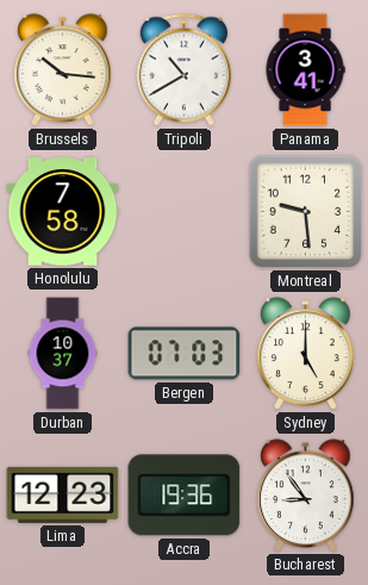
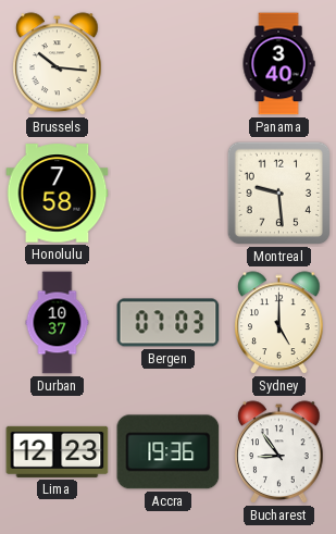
Tripoli: 10:40 -> none (183, 70)
Panama: 3:41 -> 3:40 (278, 64)
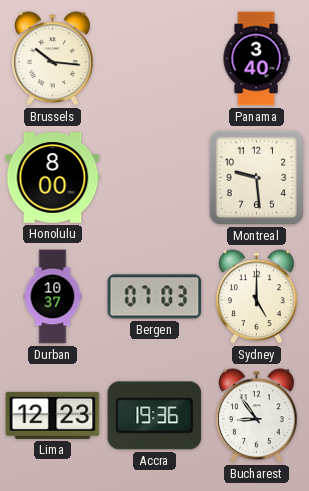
Honolulu: 7:58 -> 8:00 (53, 178)
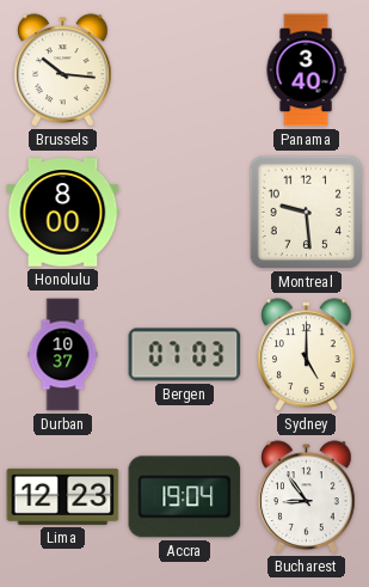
Accra: 19:36 -> 19:04 (185, 497)
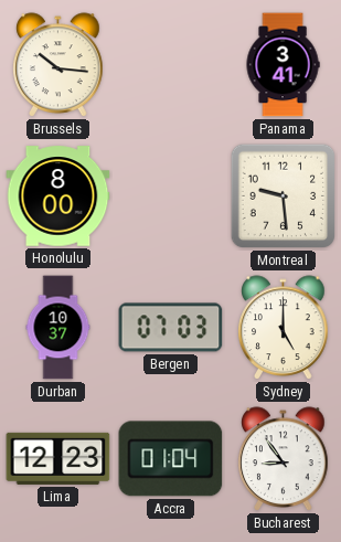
Panama: 3:40 -> 3:41 (283, 65)
Accra: 19:04 -> 01:04 (171, 459)
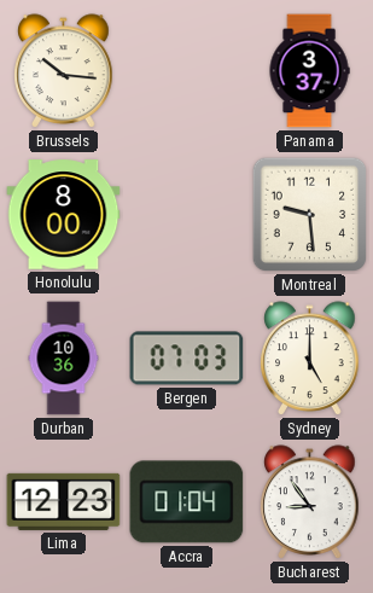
Panama: 3:41 -> 3:37 (309, 71)
Durban: 10:37 -> 10:36 (64, 359)
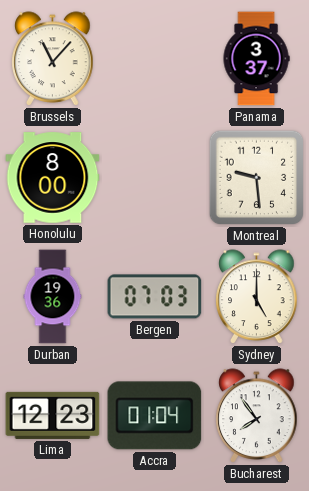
Brussels: 10:16 -> 11:07 (53, 59)
Durban: 10:36 -> 19:36 (53, 297)
Bucharest: 8:54 -> 7:54 (257, 416)
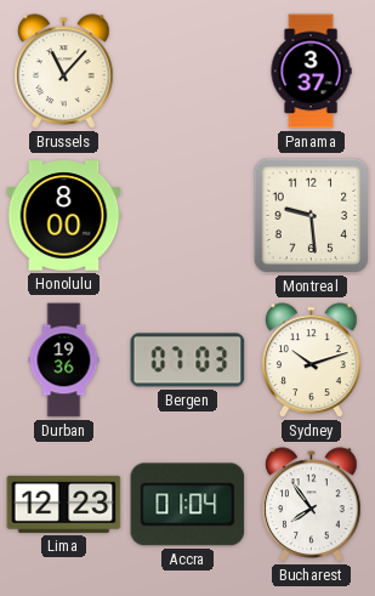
Sydney: 5:00 -> 10:12 (312, 361)
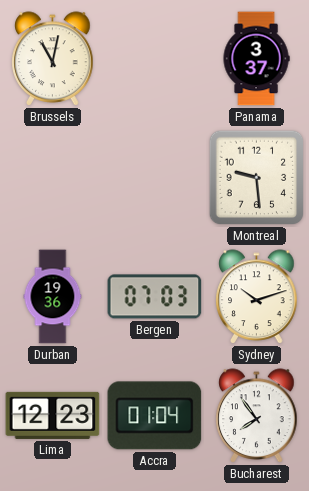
Brussels: 11:07 -> 11:02 (53, 59)
Honolulu: 8:00 -> none (64, 216)
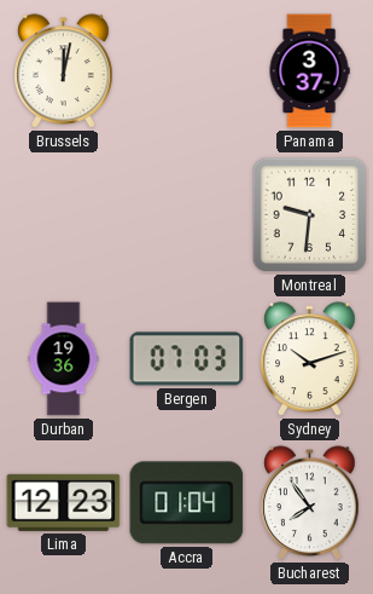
Brussels: 11:02 -> 12:02 (64, 71)
Montreal: 9:29 -> 9:31 (310, 215)
